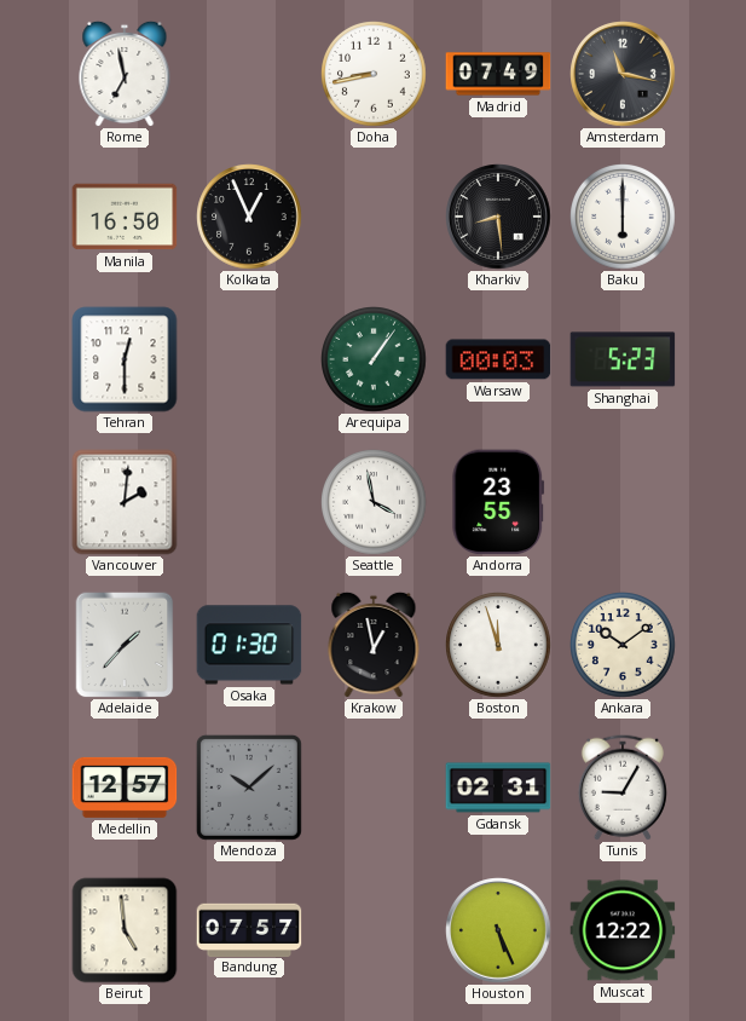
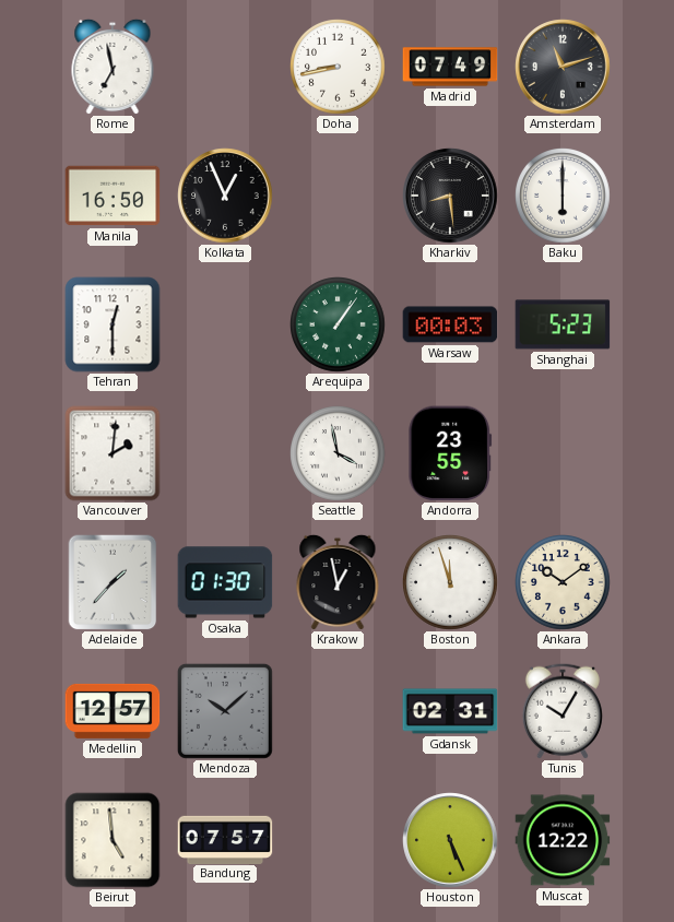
Amsterdam: 11:17 -> 11:12 (563, 67)
Tunis: 9:05 -> 10:05 (563, 711)
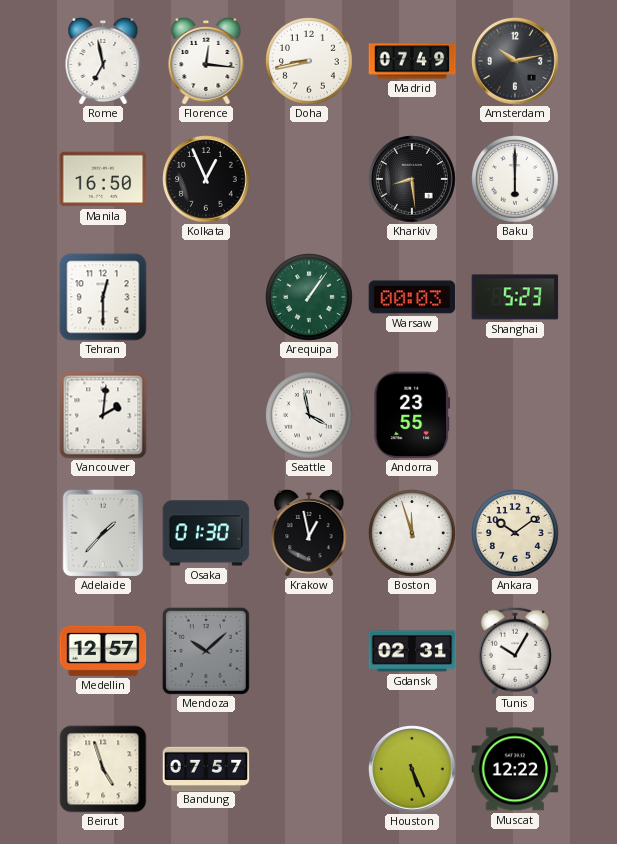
Florence: none -> 12:16 (206, 61)
Amsterdam: 11:12 -> 10:13 (515, 61)
Beirut: 4:59 -> 4:57 (103, 769)
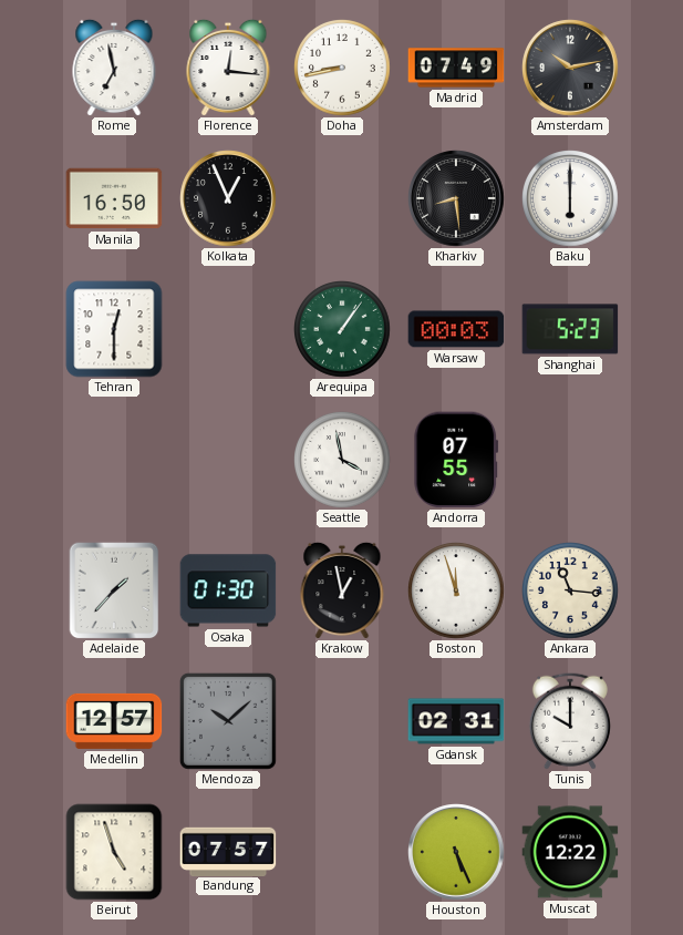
Vancouver: 2:01 -> none (103, 415)
Andorra: 23:55 -> 07:55 (456, 460)
Ankara: 10:09 -> 11:16 (571, 592)
Tunis: 10:05 -> 10:00 (570, 721)
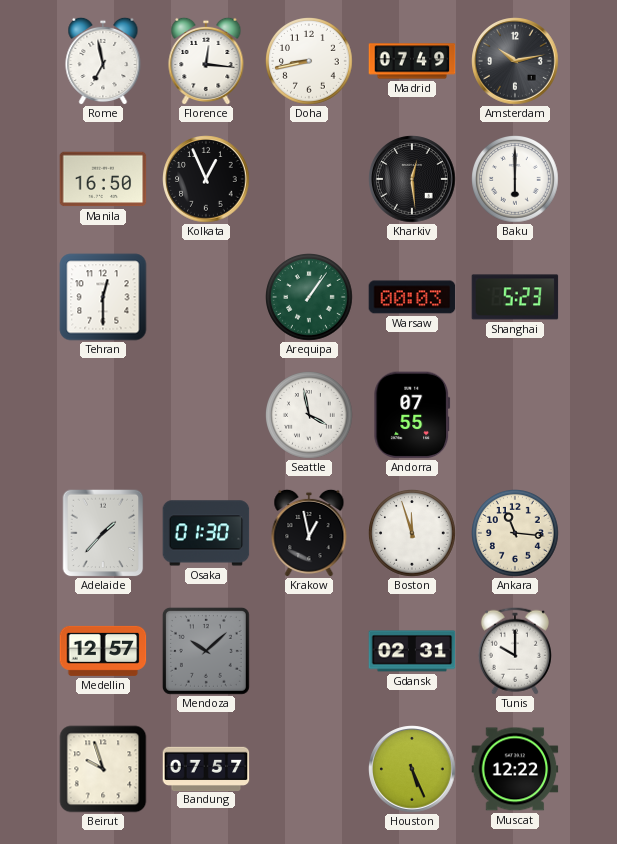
Kharkiv: 8:29 -> 12:29 (412, 179)
Beirut: 4:57 -> 9:57 (103, 769)
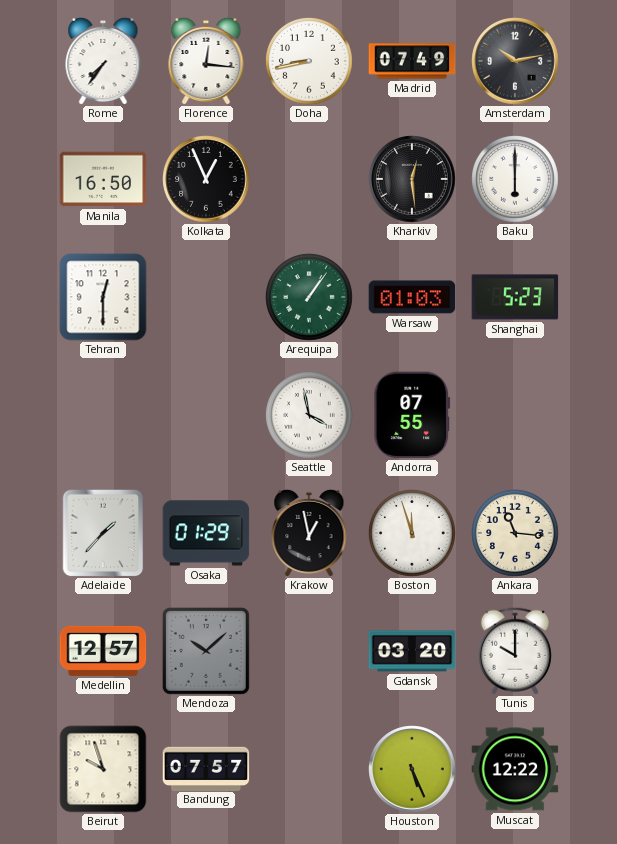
Rome: 6:58 -> 7:36 (103, 61)
Warsaw: 00:03 -> 01:03 (412, 297)
Osaka: 01:30 -> 01:29 (206, 533)
Gdansk: 02:31 -> 03:20 (412, 651)
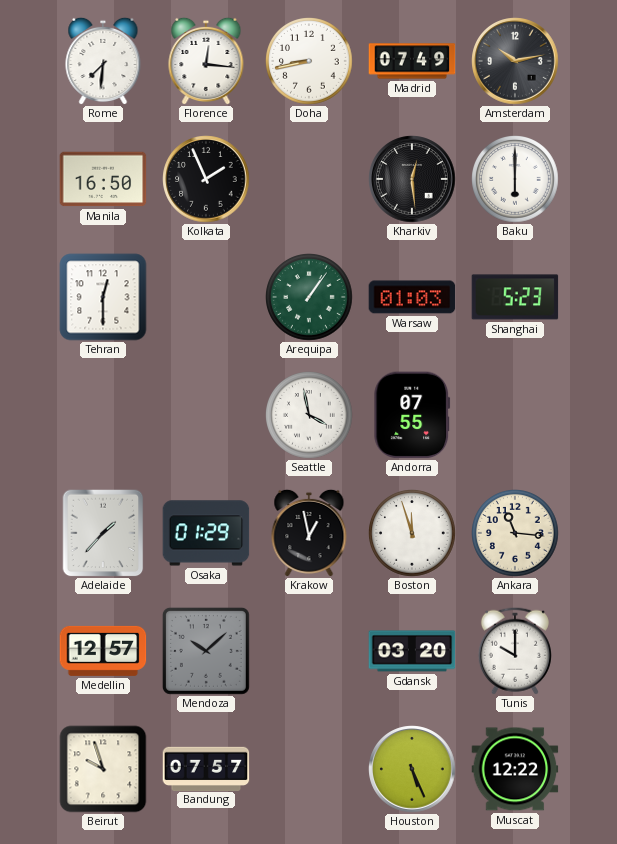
Rome: 7:36 -> 7:31 (103, 61)
Kolkata: 12:56 -> 1:56 (206, 179)
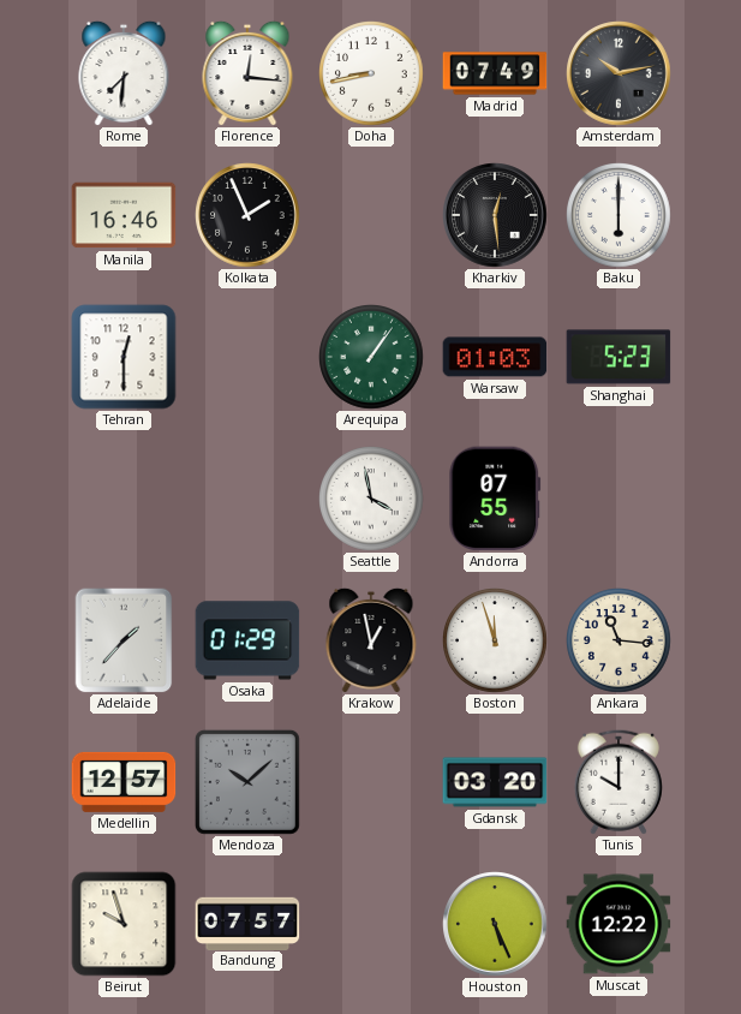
Manila: 16:50 -> 16:46 (124, 215)
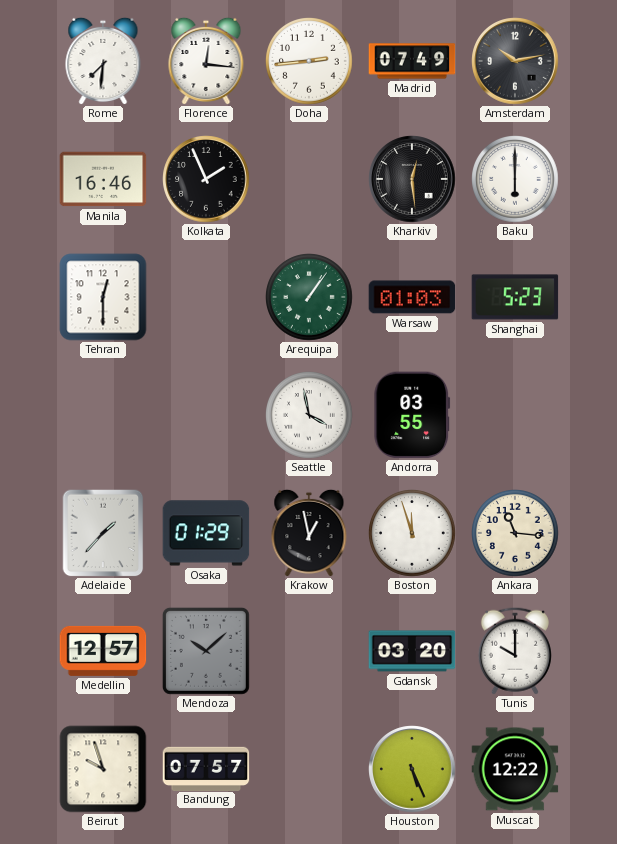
Doha: 8:43 -> 2:44 (310, 62)
Andorra: 07:55 -> 03:55 (412, 415)
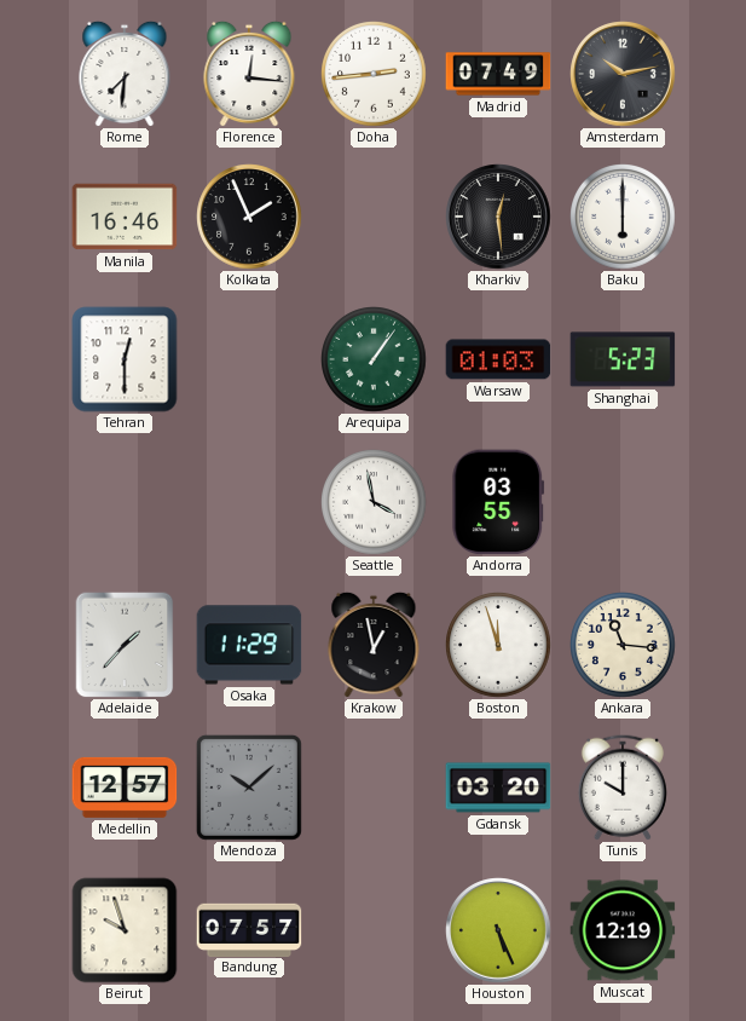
Osaka: 01:29 -> 11:29 (249, 645)
Muscat: 12:22 -> 12:19 (623, 930)
